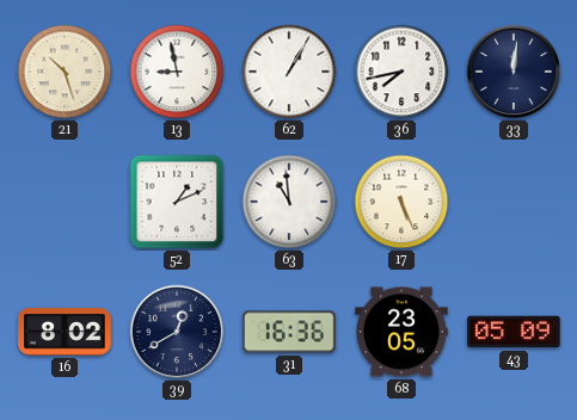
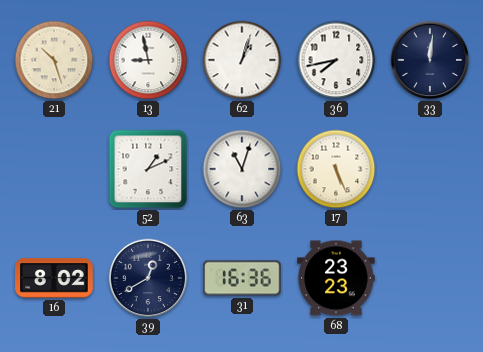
62: 1:05 -> 1:03 (242, 60)
63: 10:59 -> 11:03 (242, 169)
68: 23:05 -> 23:23 (336, 278)
43: 05:09 -> none (514, 332)
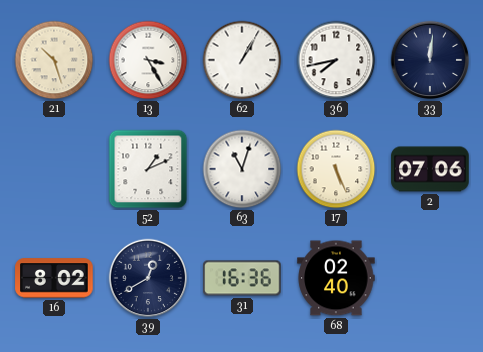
13: 8:58 -> 3:25 (148, 60)
62: 1:03 -> 1:05 (242, 60)
2: none -> 07:06 (430, 169)
68: 23:23 -> 02:40 (336, 278)
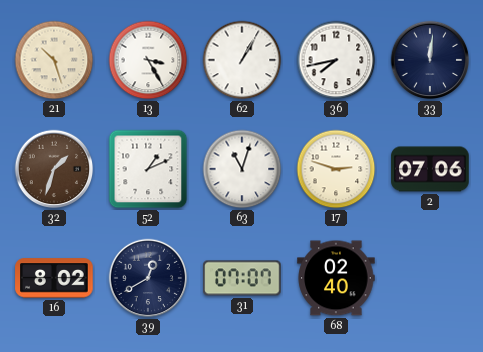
32: none -> 1:33 (54, 169)
17: 5:26 -> 2:48 (336, 169)
31: 16:36 -> 07:07 (242, 278)
